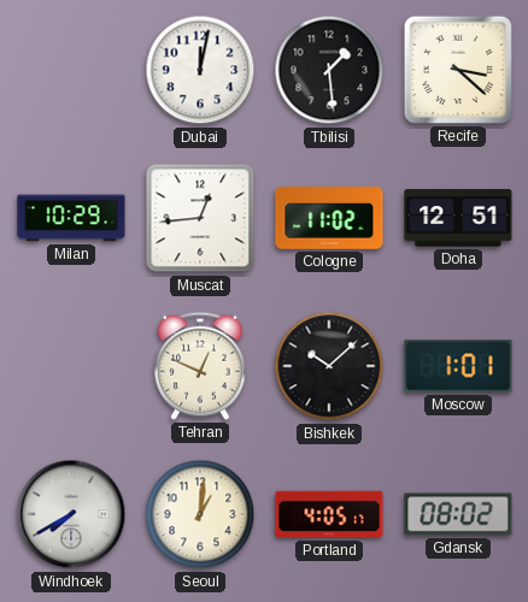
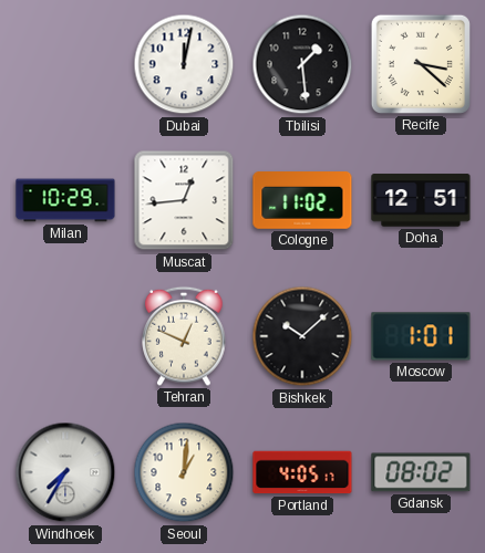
Windhoek: 7:40 -> 7:35 (65, 472)
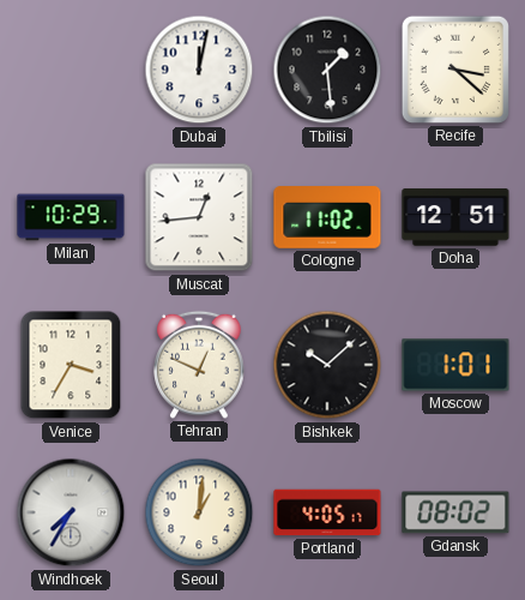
Venice: none -> 3:35 (71, 365)
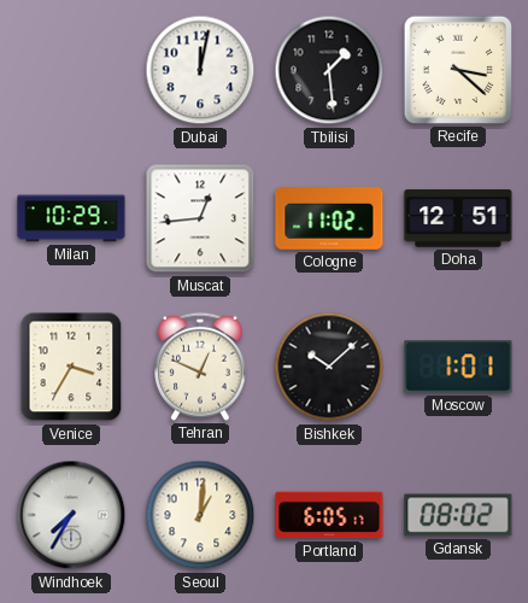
Portland: 4:05 -> 6:05 (329, 515)
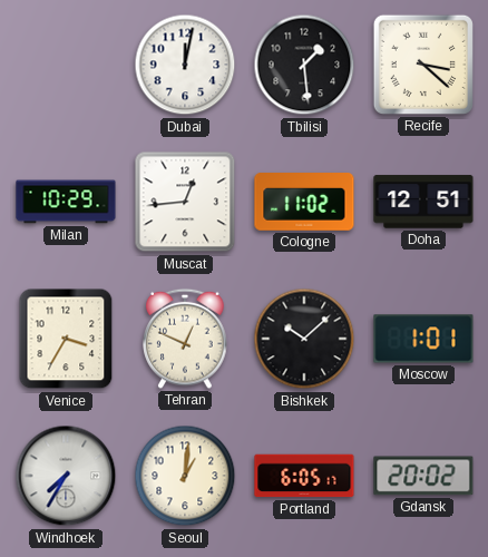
Gdansk: 08:02 -> 20:02 (423, 476)
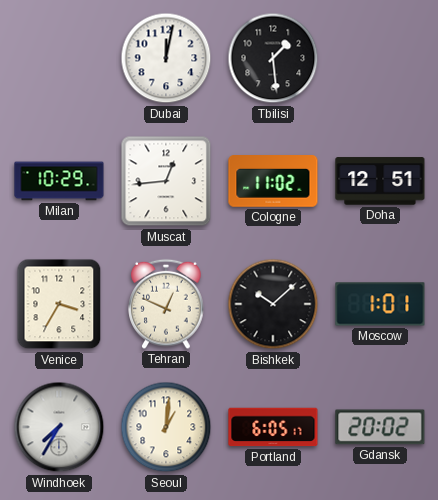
Recife: 3:22 -> none (423, 65)
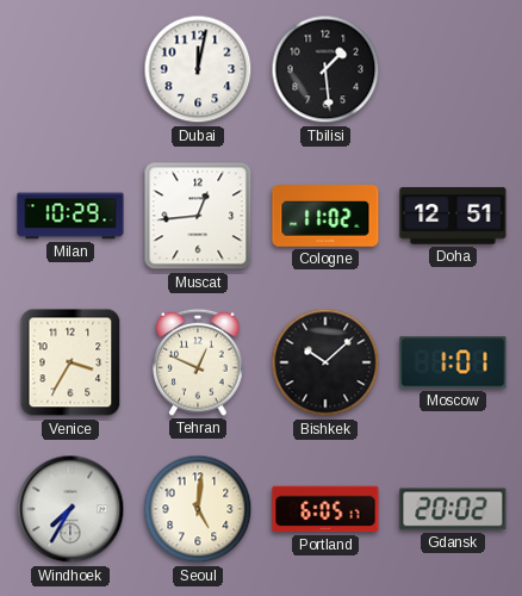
Seoul: 1:01 -> 5:01 (198, 509)
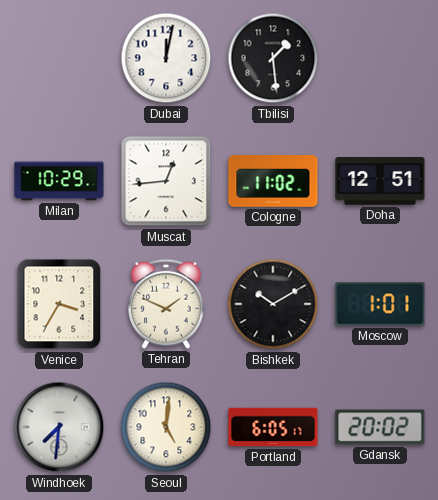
Tehran: 12:49 -> 1:49 (166, 304)
Bishkek: 10:08 -> 10:10 (273, 304)
Windhoek: 7:35 -> 7:31 (59, 427)
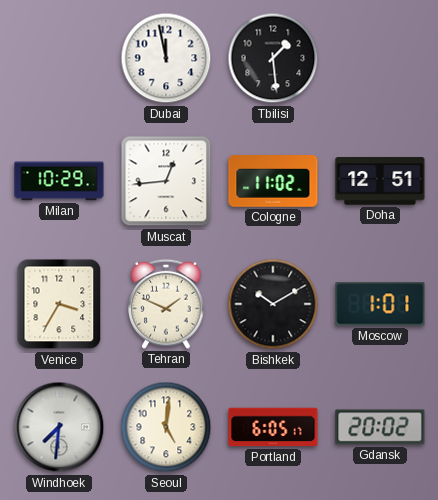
Dubai: 12:02 -> 11:58 (166, 58)
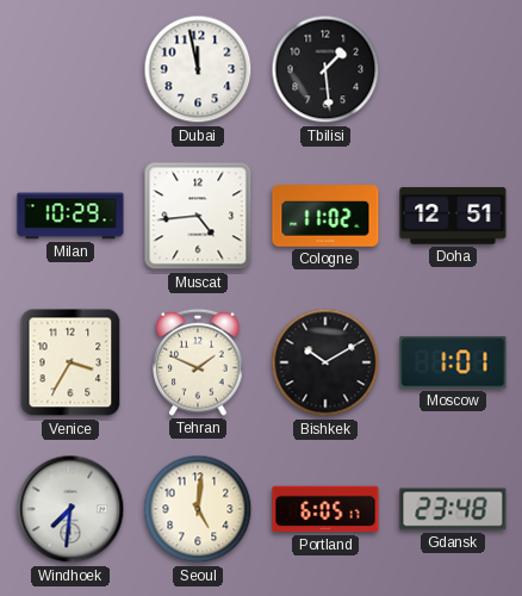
Muscat: 12:44 -> 4:44 (198, 216)
Gdansk: 20:02 -> 23:48 (453, 509)
